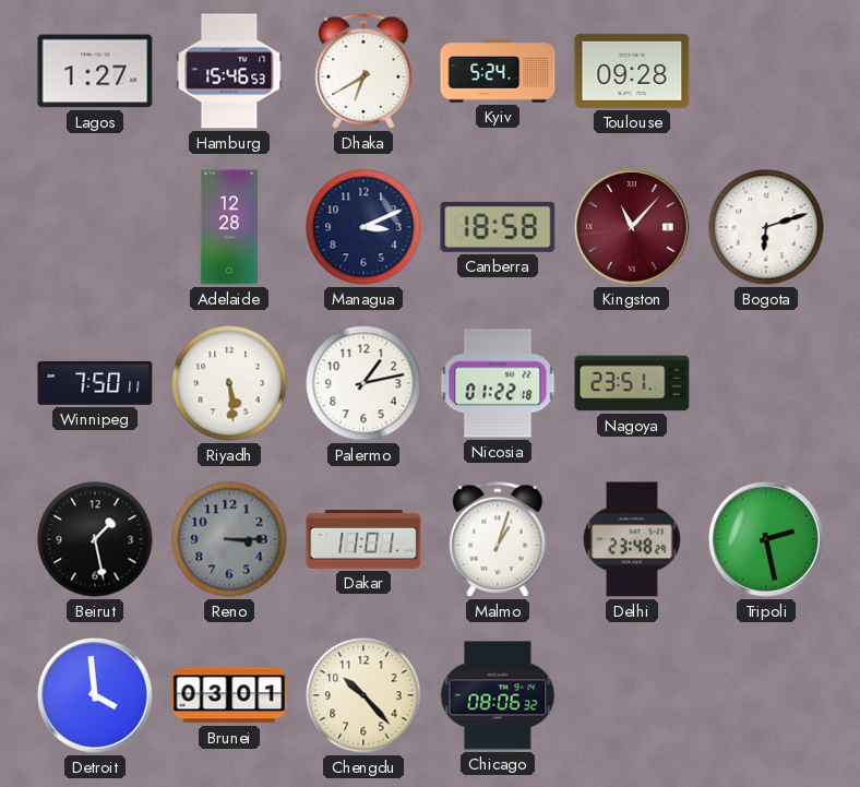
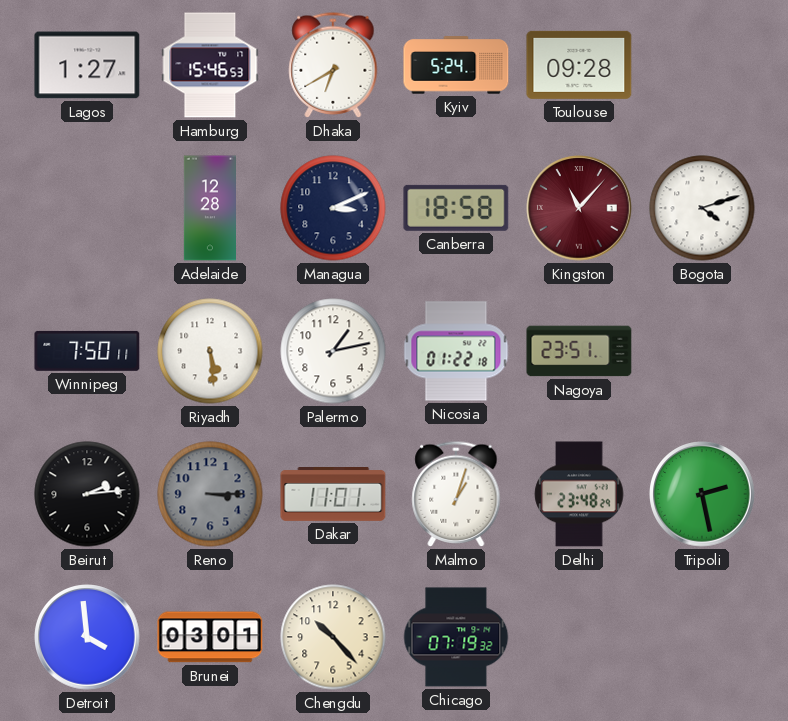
Bogota: 6:12 -> 4:12 (702, 208)
Beirut: 1:28 -> 2:14 (87, 494)
Chicago: 08:06 -> 07:19 (456, 637)
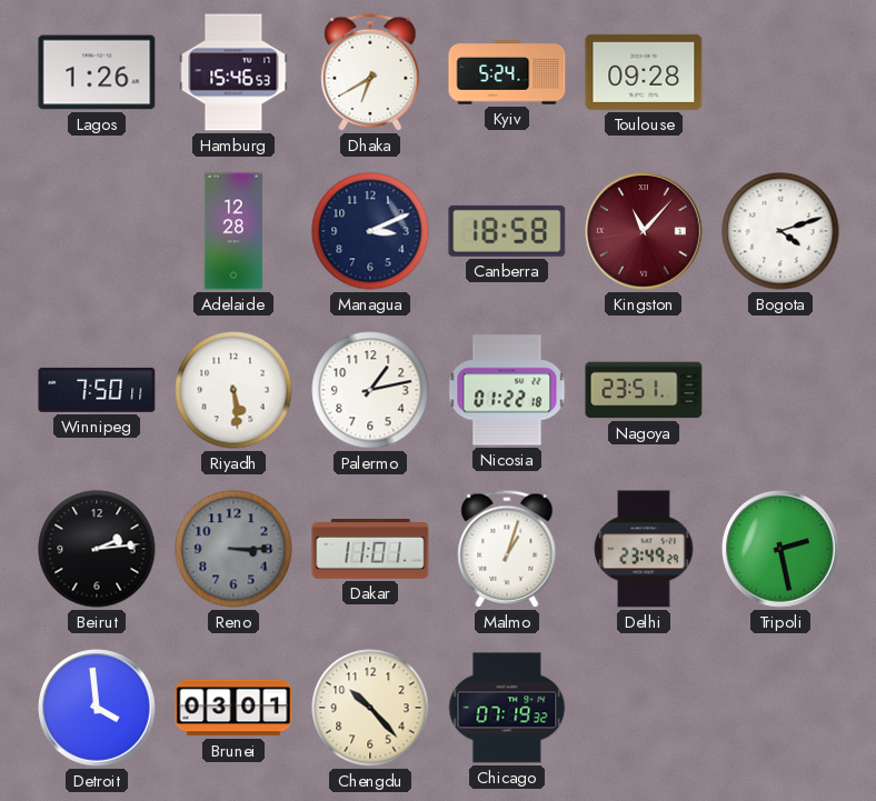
Lagos: 1:27 -> 1:26 (97, 72)
Delhi: 23:48 -> 23:49 (644, 549)
